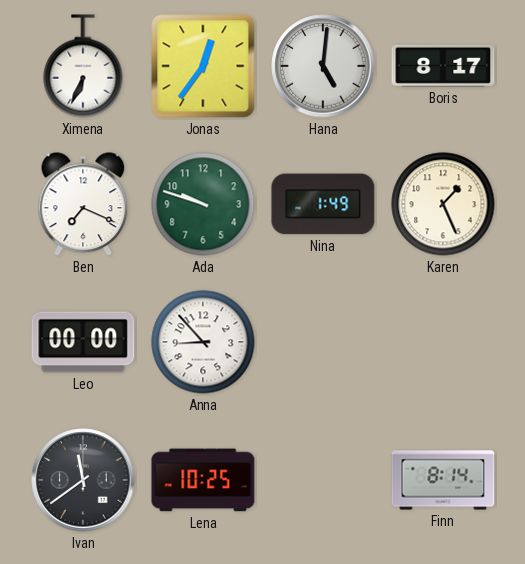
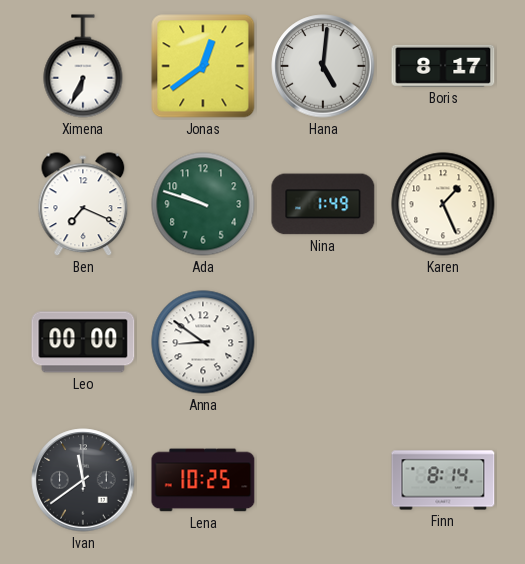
Jonas: 12:36 -> 12:39 (203, 66)
Anna: 8:53 -> 8:51 (203, 342)
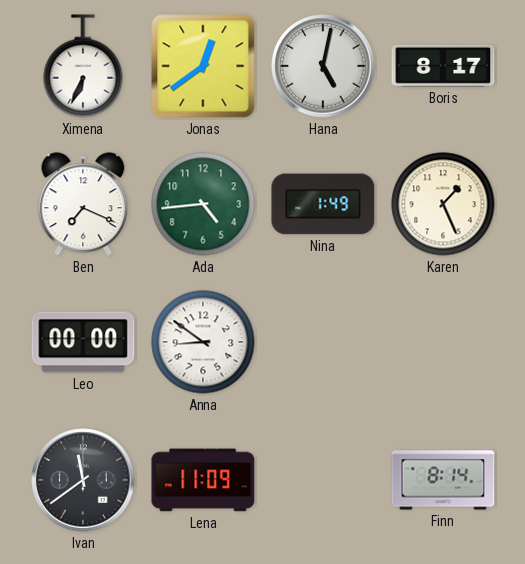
Hana: 5:01 -> 5:02 (323, 66)
Ada: 9:48 -> 4:44 (203, 204)
Lena: 10:25 -> 11:09 (203, 480)
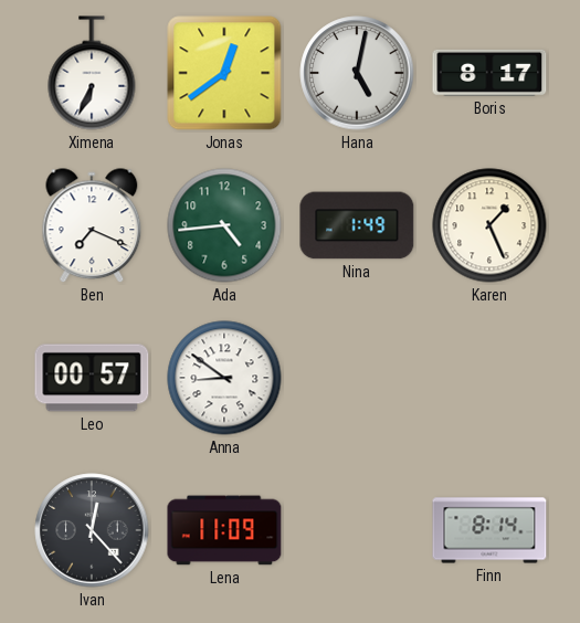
Leo: 00:00 -> 00:57 (92, 378)
Ivan: 11:39 -> 12:23 (92, 530)
